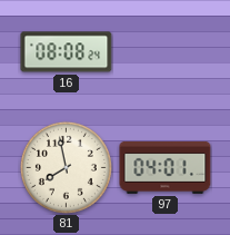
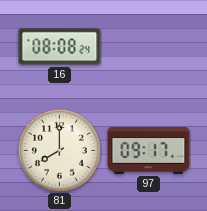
81: 7:58 -> 8:00 (59, 150)
97: 04:01 -> 09:17 (149, 151)
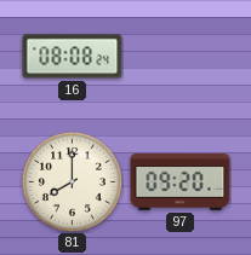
97: 09:17 -> 09:20 (181, 182)
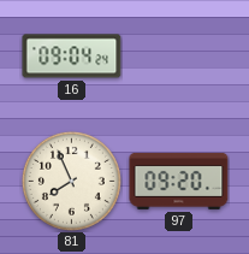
16: 08:08 -> 09:04 (72, 57)
81: 8:00 -> 7:56 (71, 181)
